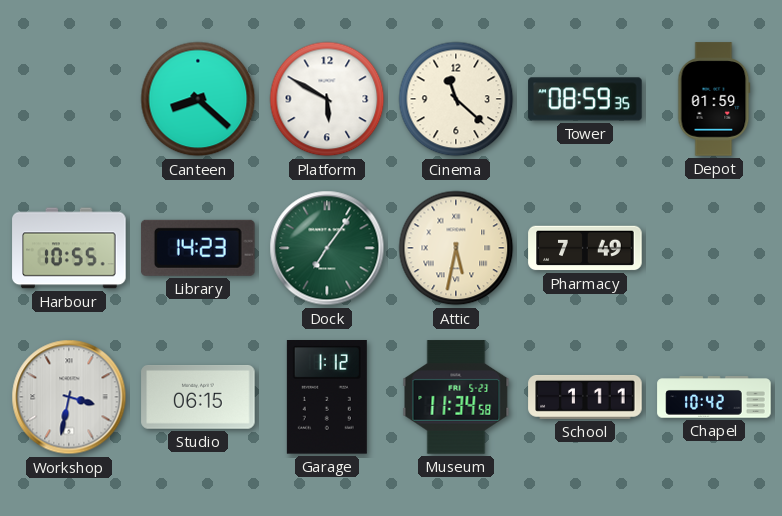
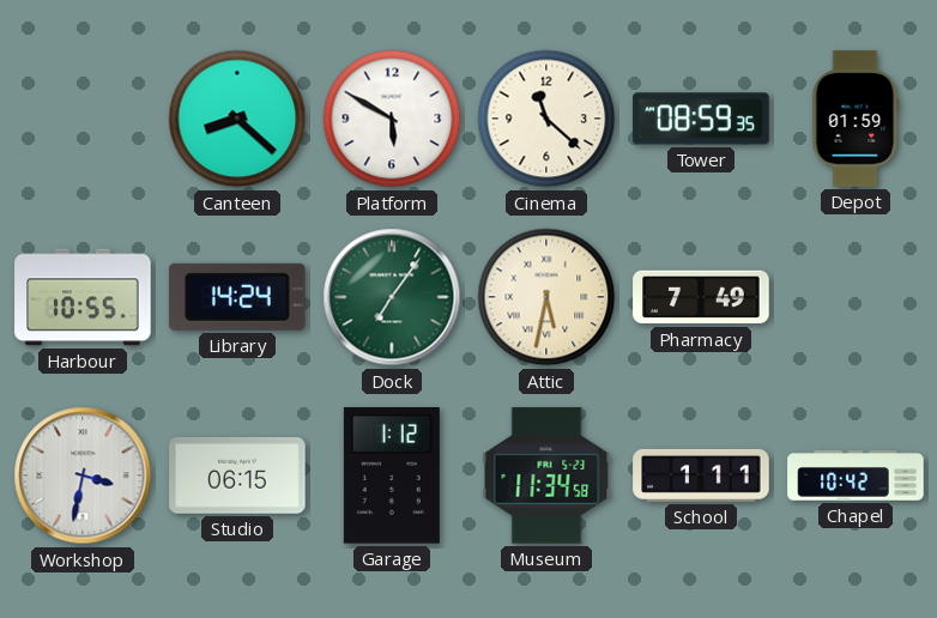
Library: 14:23 -> 14:24 (237, 297)
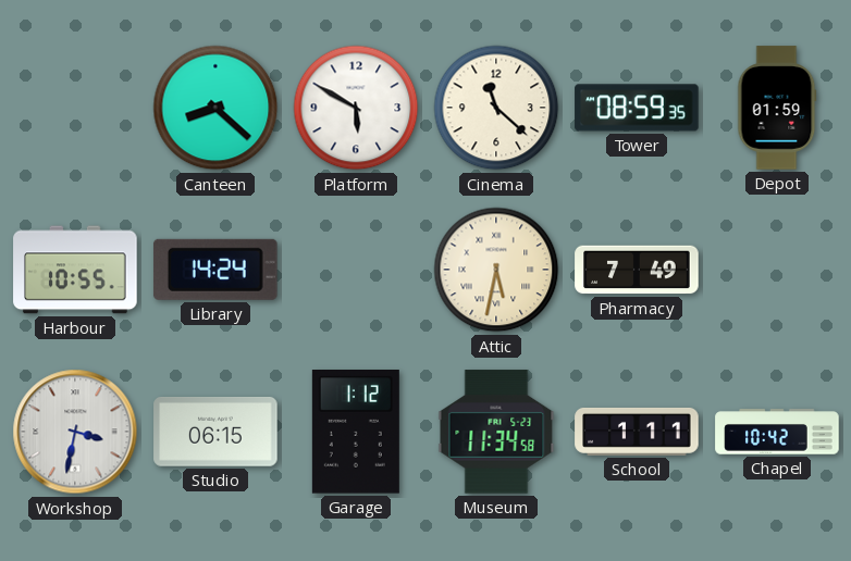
Dock: 7:06 -> none (392, 297)
